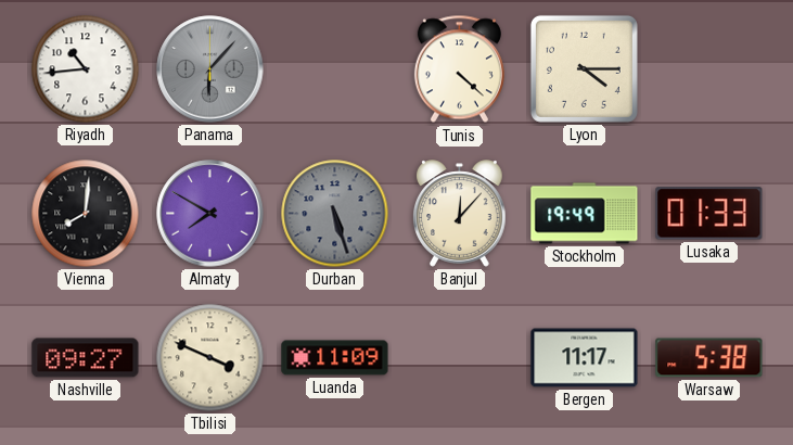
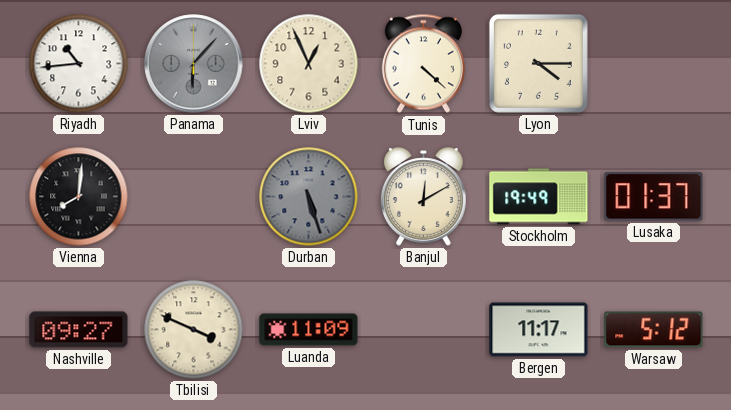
Lviv: none -> 12:56 (309, 64)
Almaty: 7:50 -> none (210, 214)
Banjul: 12:07 -> 12:10 (424, 197)
Lusaka: 01:33 -> 01:37 (654, 197)
Warsaw: 5:38 -> 5:12 (654, 330)
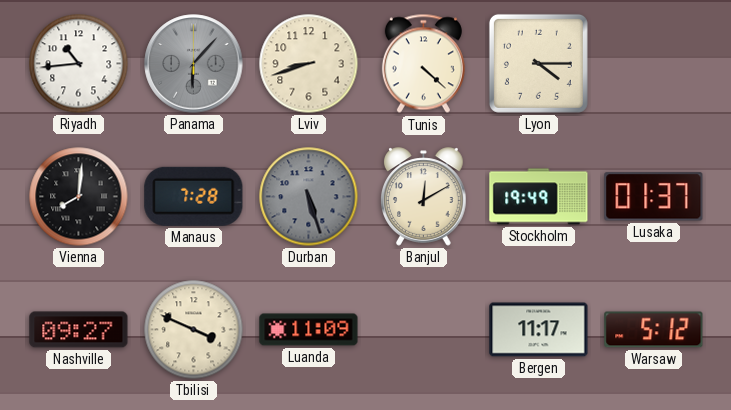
Lviv: 12:56 -> 8:42 (309, 64)
Manaus: none -> 7:28 (194, 196)
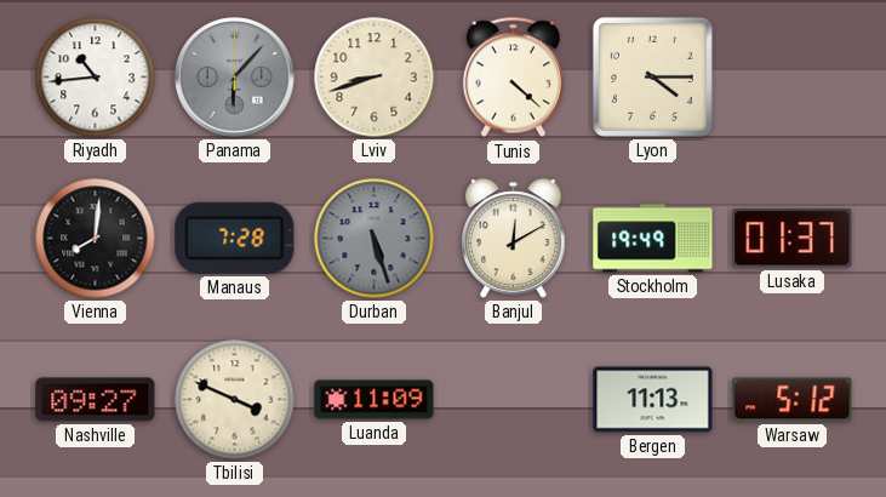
Bergen: 11:17 -> 11:13 (653, 400)
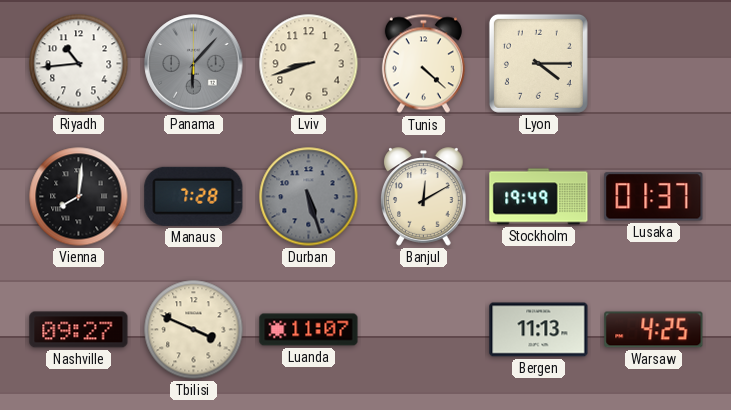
Luanda: 11:09 -> 11:07 (309, 330)
Warsaw: 5:12 -> 4:25 (654, 330)
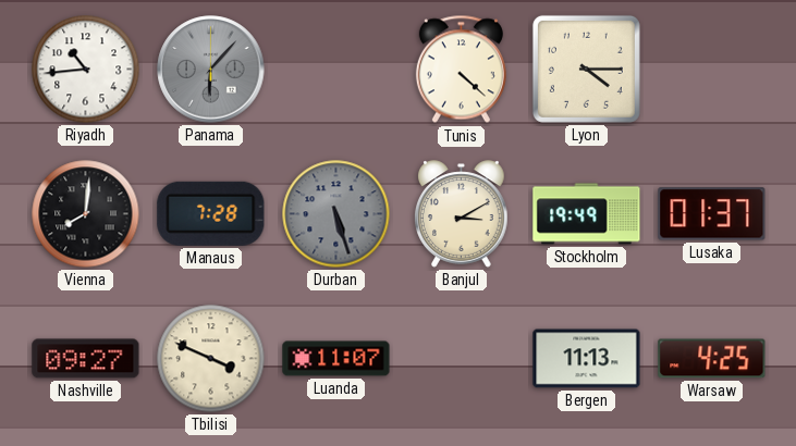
Lviv: 8:42 -> none (309, 64)
Banjul: 12:10 -> 3:10 (462, 214)
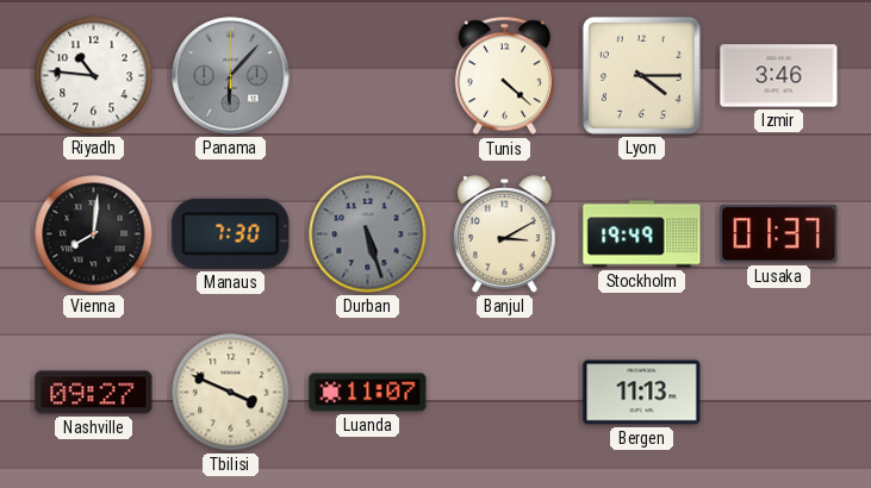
Riyadh: 10:44 -> 10:46 (94, 76)
Izmir: none -> 3:46 (779, 76)
Manaus: 7:28 -> 7:30 (231, 233)
Warsaw: 4:25 -> none (712, 359)
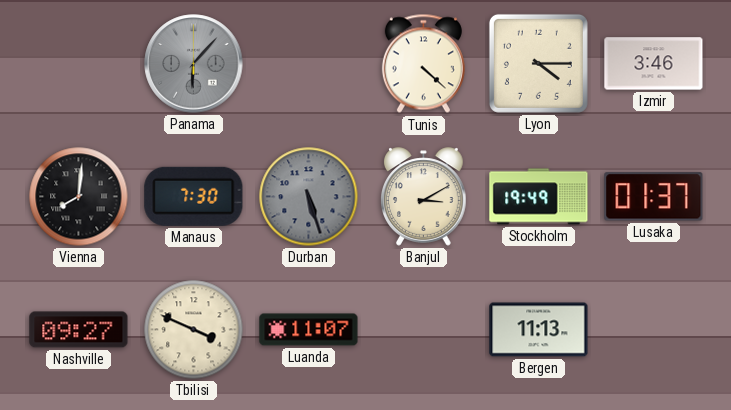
Riyadh: 10:46 -> none (94, 76)
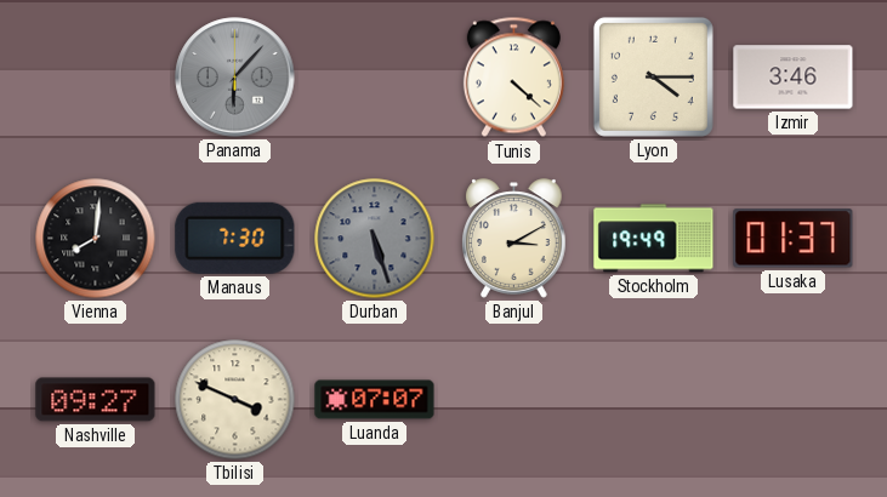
Luanda: 11:07 -> 07:07 (375, 400)
Bergen: 11:13 -> none (539, 330)
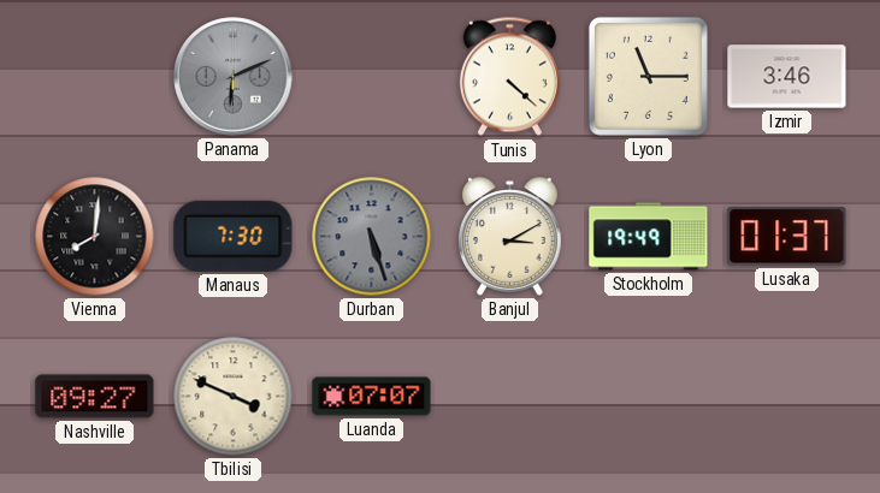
Panama: 6:07 -> 6:11 (234, 77)
Lyon: 4:15 -> 11:15 (648, 76)
